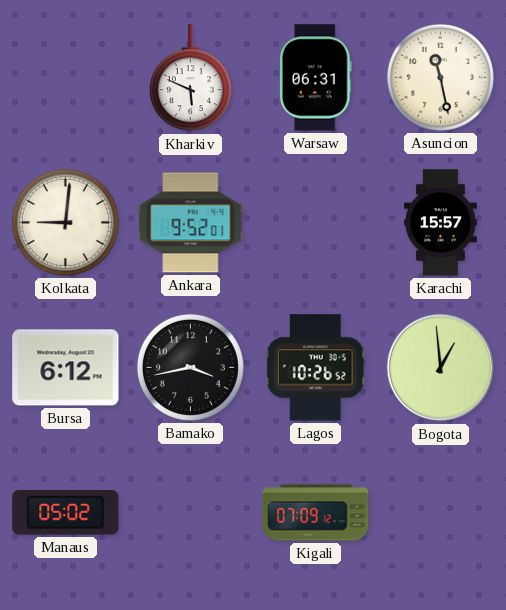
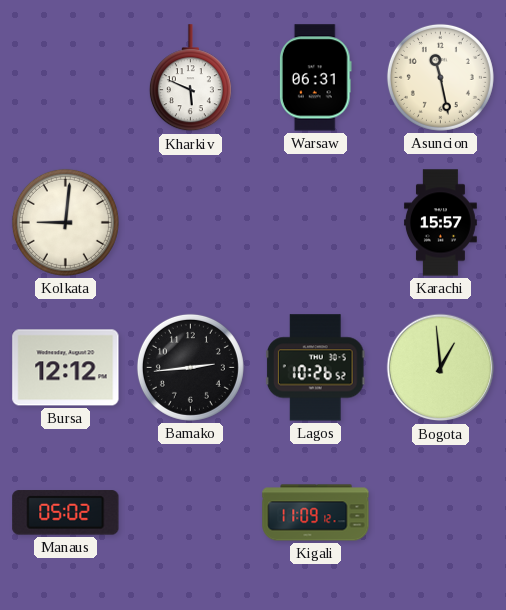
Ankara: 9:52 -> none (191, 223)
Bursa: 6:12 -> 12:12 (66, 368)
Bamako: 3:43 -> 2:44 (190, 367)
Kigali: 07:09 -> 11:09 (316, 513)
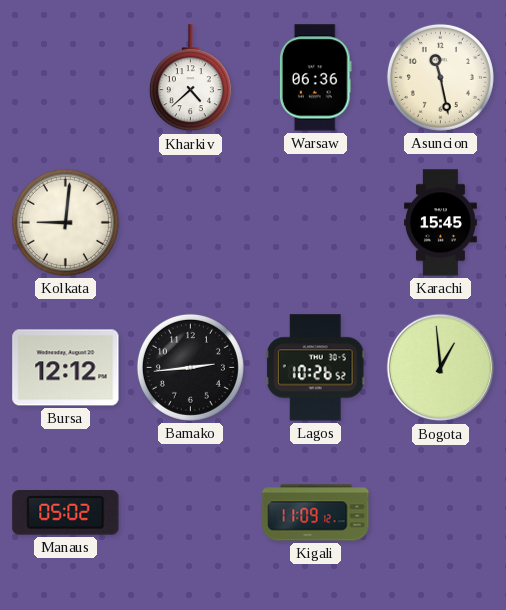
Kharkiv: 5:49 -> 4:38 (190, 78)
Warsaw: 06:31 -> 06:36 (315, 78)
Karachi: 15:57 -> 15:45 (440, 223)
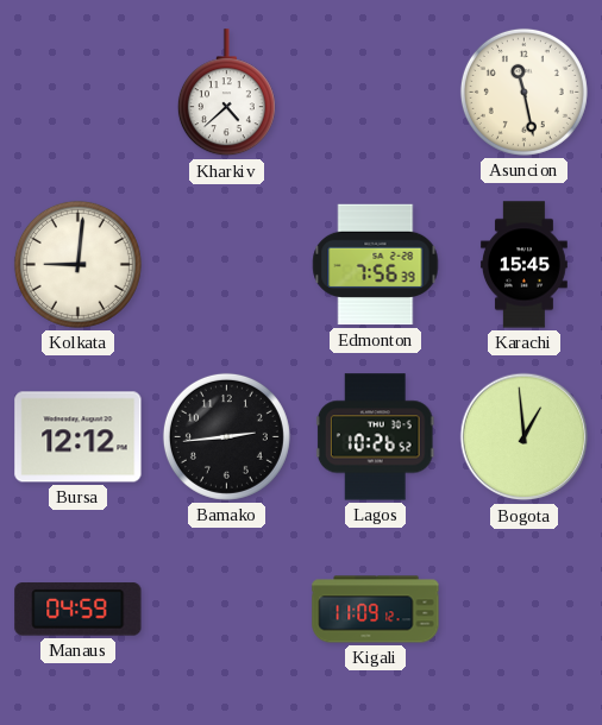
Warsaw: 06:36 -> none (315, 78)
Edmonton: none -> 7:56 (376, 265)
Manaus: 05:02 -> 04:59 (79, 610)
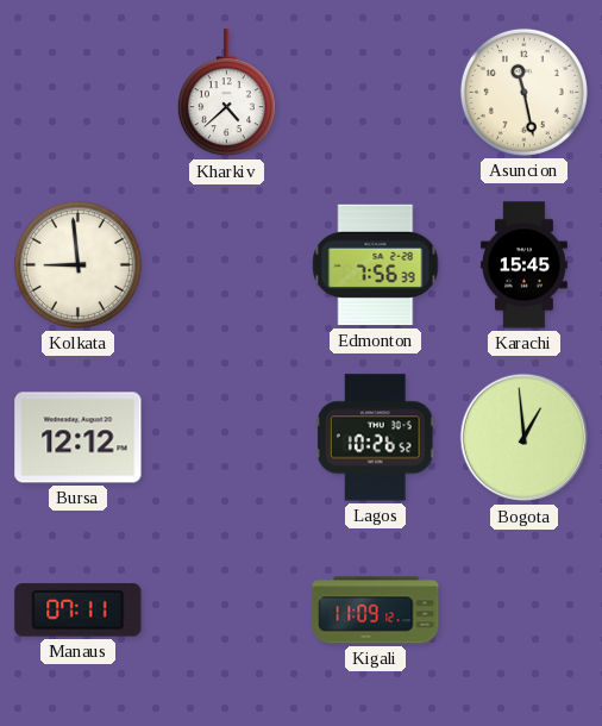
Kolkata: 9:01 -> 8:59 (77, 264)
Bamako: 2:44 -> none (226, 436)
Manaus: 04:59 -> 07:11 (79, 611)
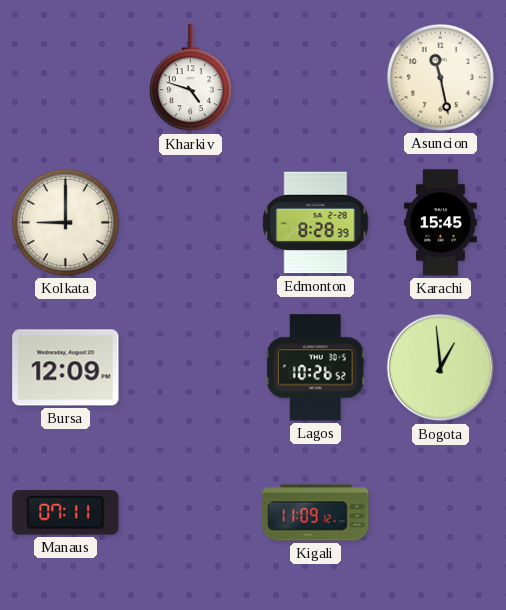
Kharkiv: 4:38 -> 4:48 (190, 78)
Kolkata: 8:59 -> 9:00 (65, 222)
Edmonton: 7:56 -> 8:28 (316, 223)
Bursa: 12:12 -> 12:09 (66, 368)
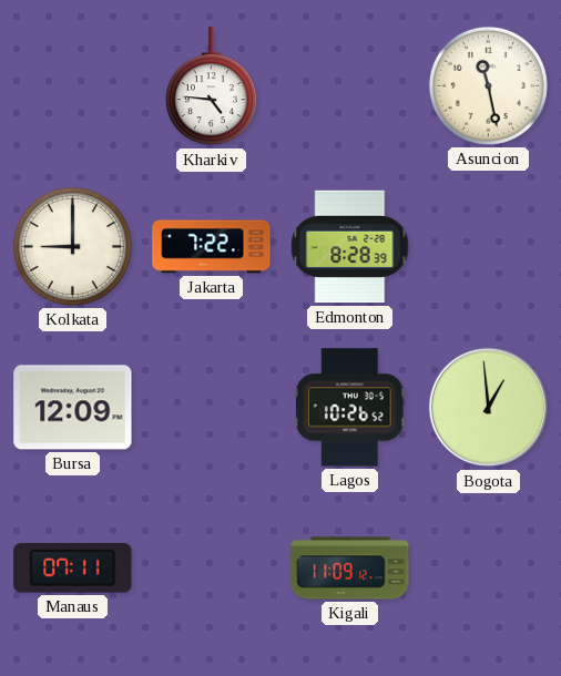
Kharkiv: 4:48 -> 4:46 (211, 86)
Jakarta: none -> 7:22 (212, 247)
Karachi: 15:45 -> none (440, 223)
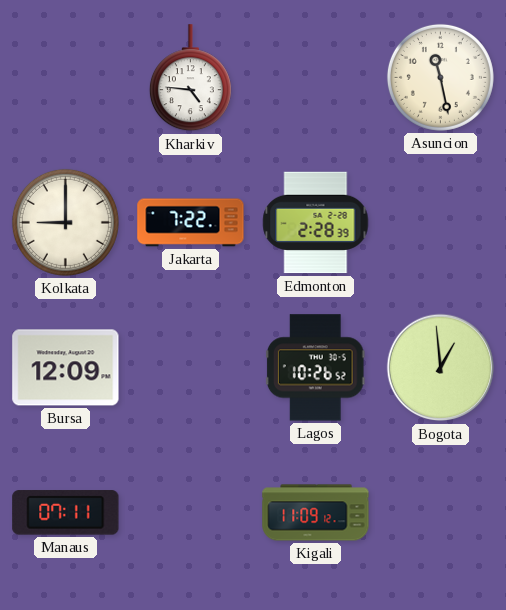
Edmonton: 8:28 -> 2:28 (316, 223)
